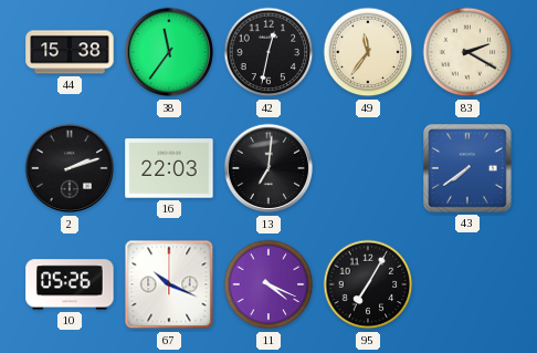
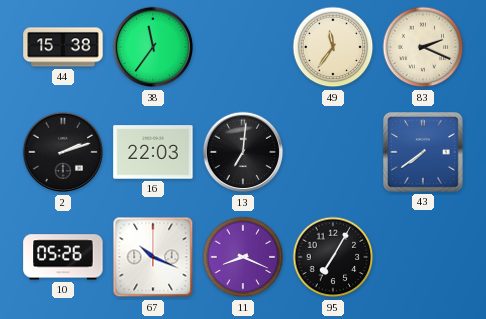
42: 12:32 -> none (268, 52)
83: 2:20 -> 2:19 (423, 47)
11: 4:19 -> 8:19 (243, 257)
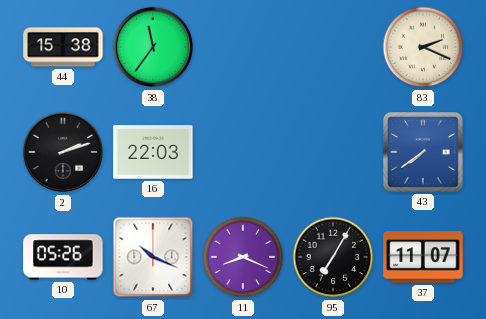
49: 11:36 -> none (333, 47)
13: 7:01 -> none (243, 152)
37: none -> 11:07 (423, 257)
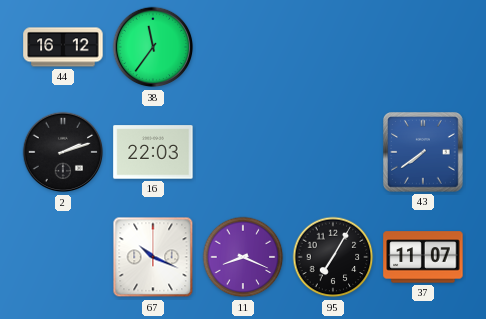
44: 15:38 -> 16:12 (63, 47)
83: 2:19 -> none (423, 47)
10: 05:26 -> none (63, 257)
